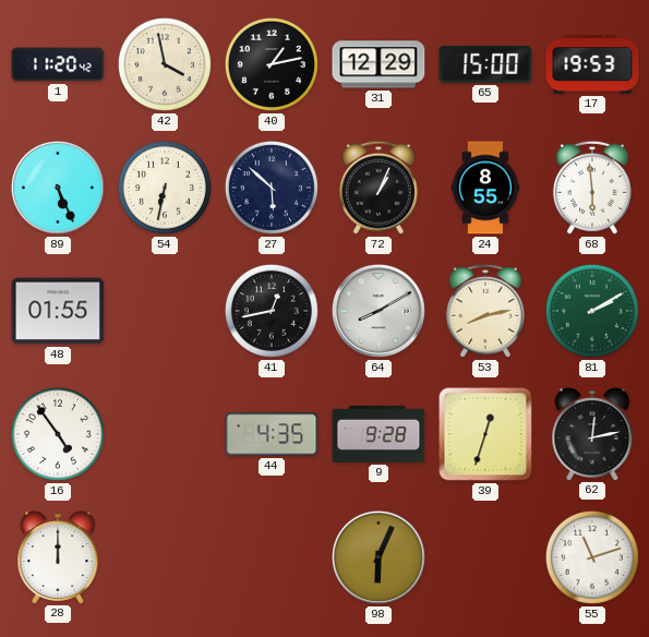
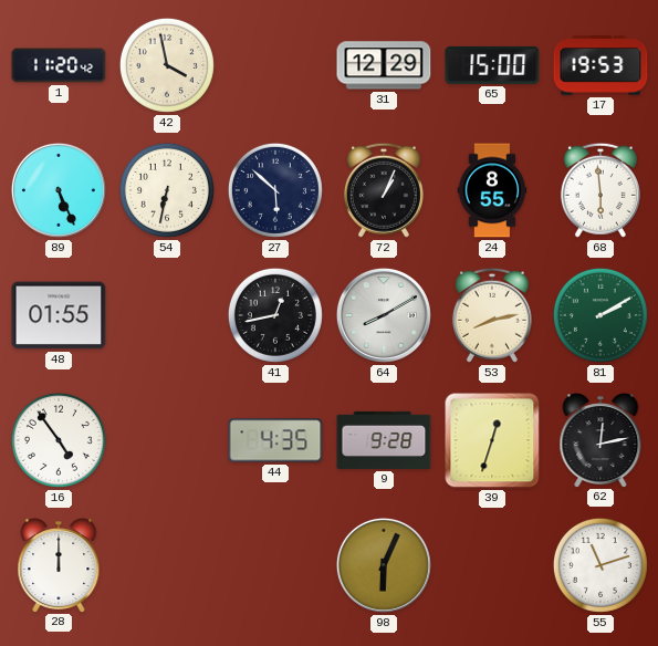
40: 1:13 -> none (272, 64)
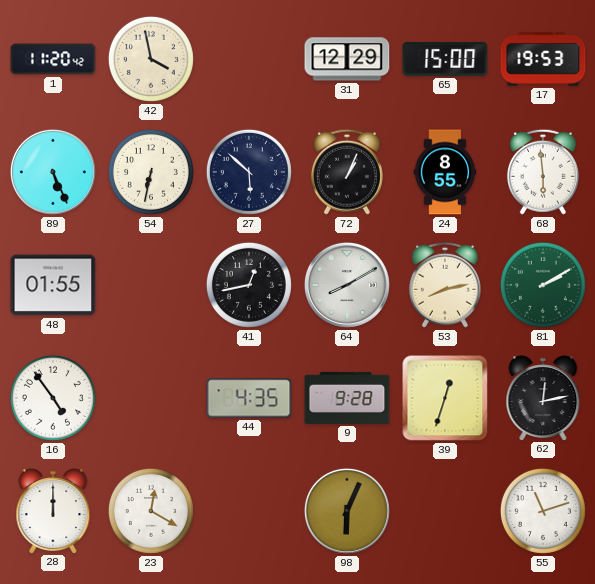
23: none -> 12:20 (151, 511)
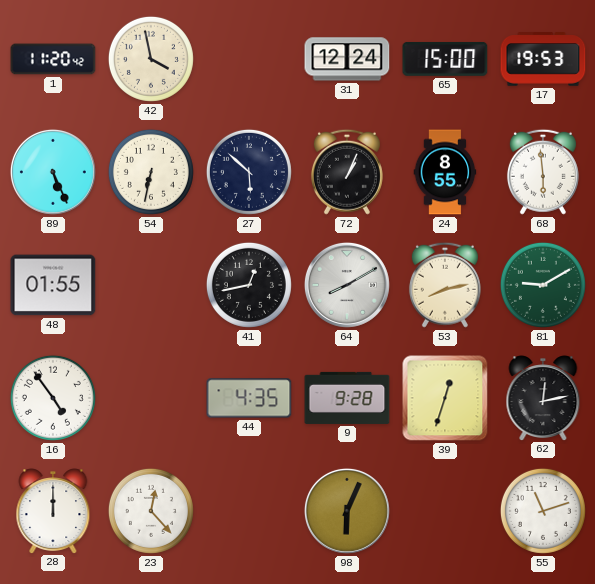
31: 12:29 -> 12:24 (347, 59)
81: 2:10 -> 9:10 (543, 285)
23: 12:20 -> 12:23 (151, 511)
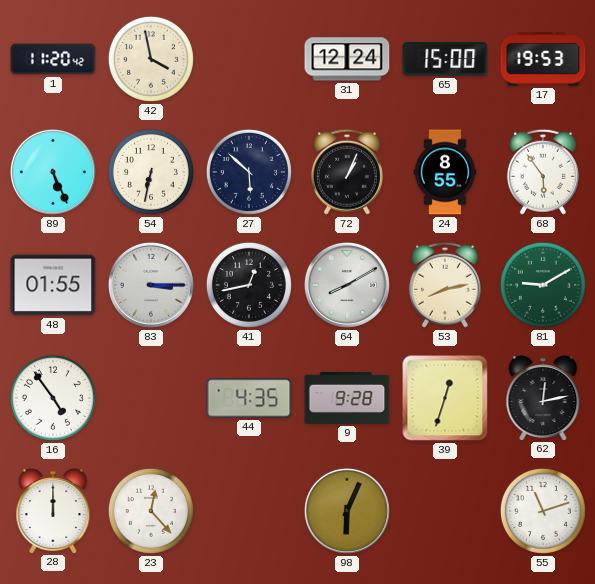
68: 5:59 -> 5:54 (543, 172)
83: none -> 3:15 (151, 285)
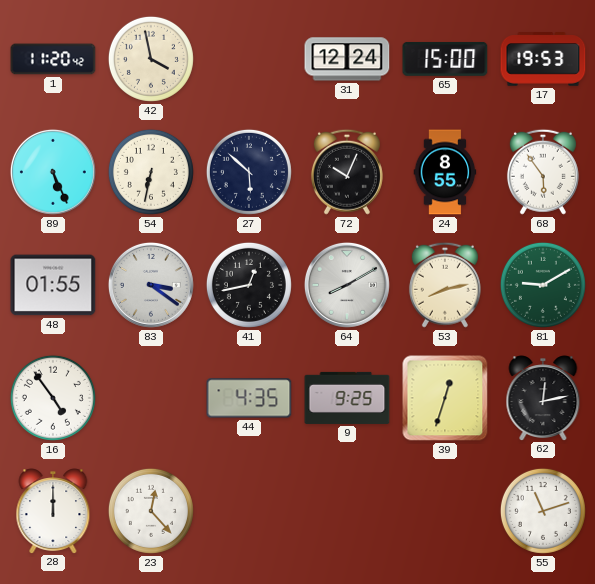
72: 1:04 -> 10:04 (347, 172)
83: 3:15 -> 3:21 (151, 285)
9: 9:28 -> 9:25 (347, 398)
98: 6:04 -> none (347, 511)
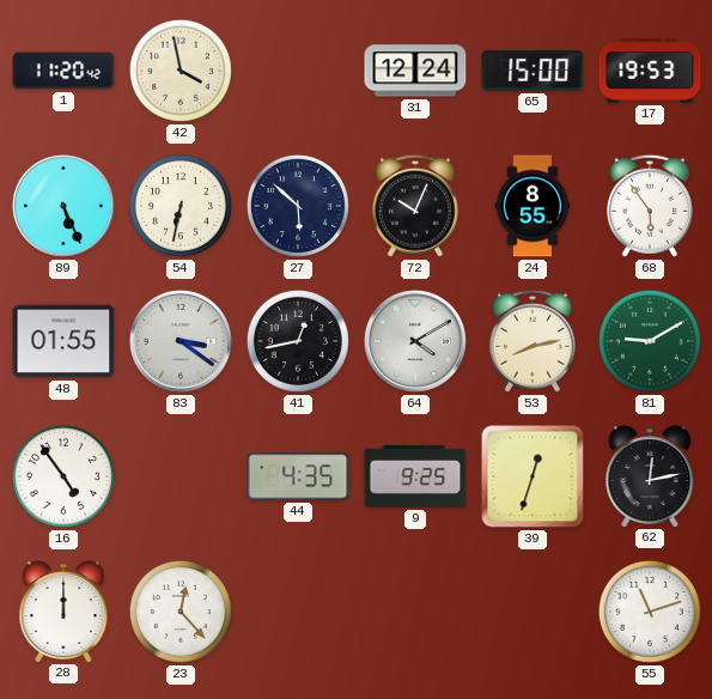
64: 8:10 -> 4:10 (415, 341)
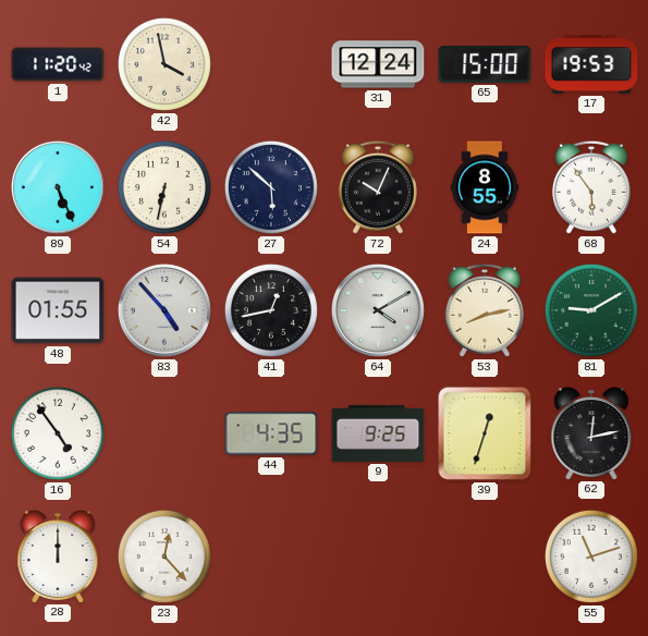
83: 3:21 -> 4:53 (164, 310)
